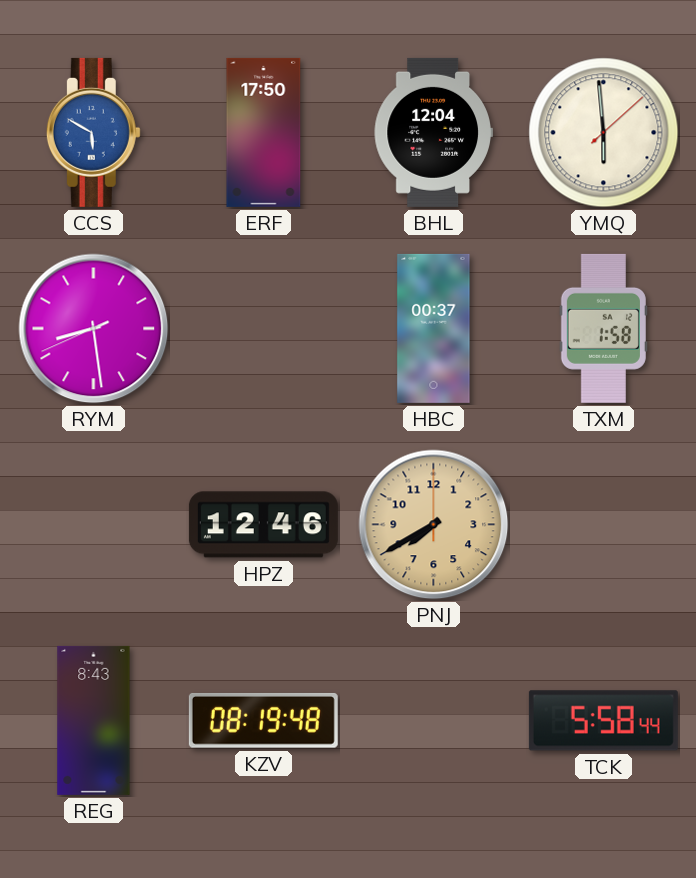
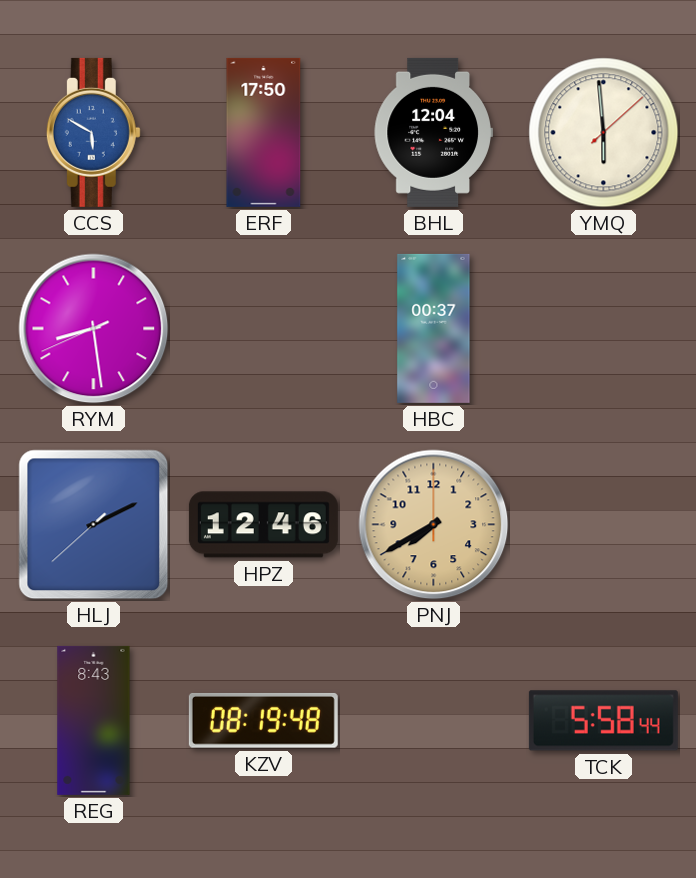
TXM: 1:58 -> none (603, 328)
HLJ: none -> 2:10 (94, 525)
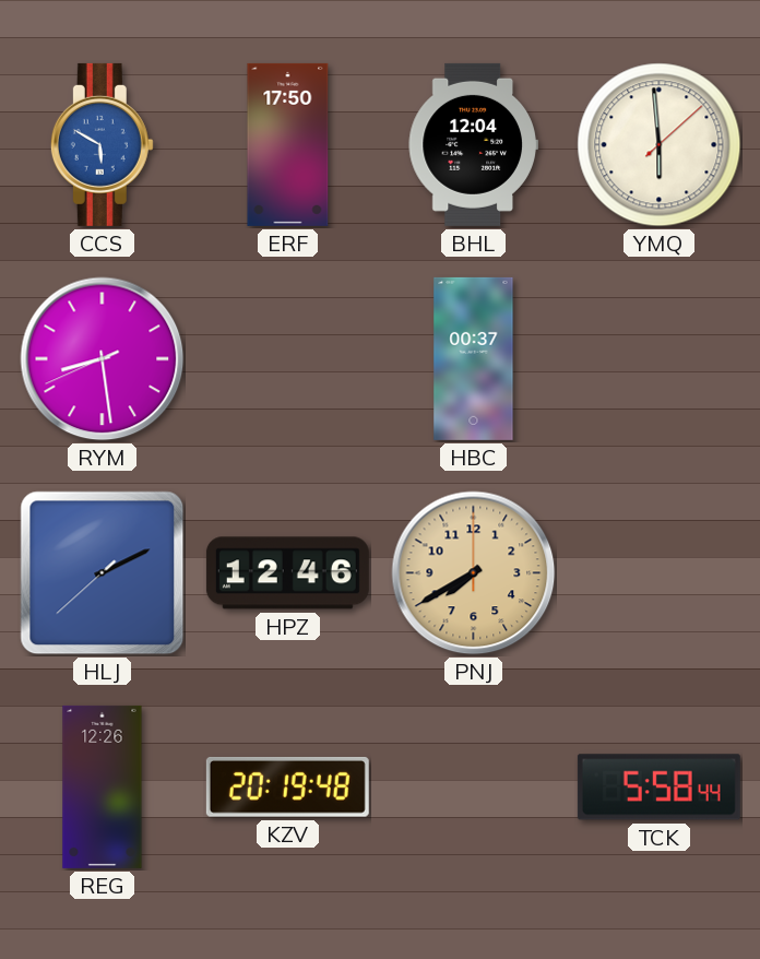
REG: 8:43 -> 12:26 (103, 786)
KZV: 08:19 -> 20:19 (287, 786)
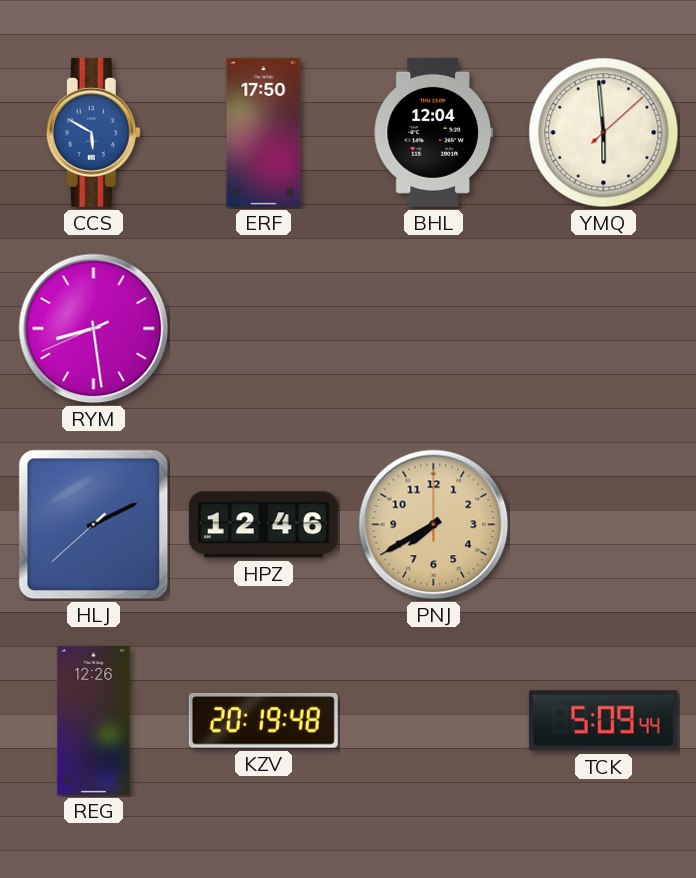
HBC: 00:37 -> none (474, 358)
TCK: 5:58 -> 5:09 (603, 721)
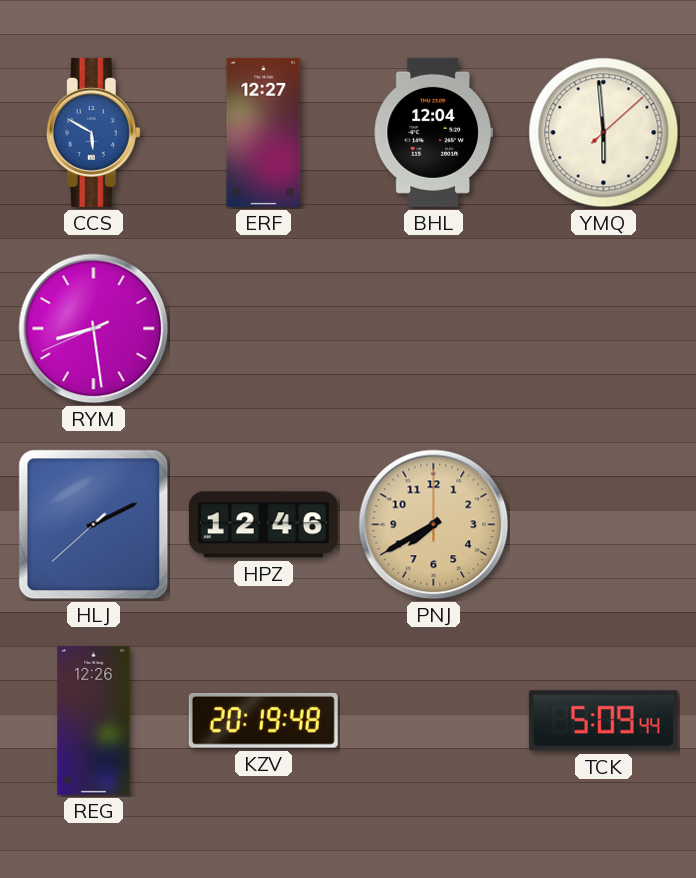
ERF: 17:50 -> 12:27 (264, 132)
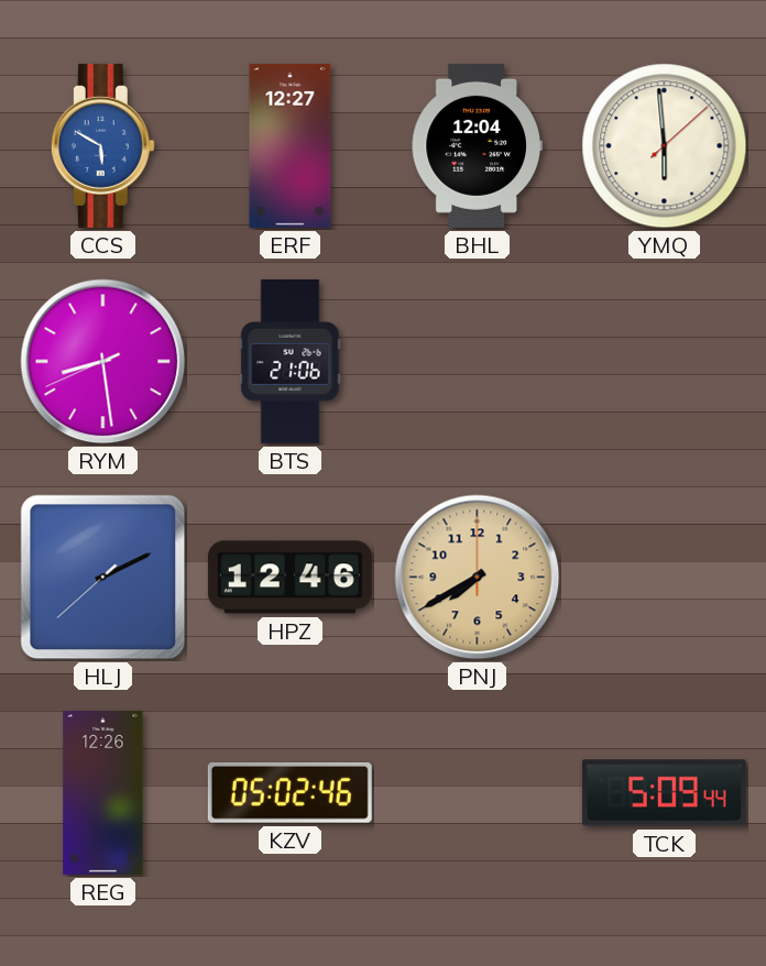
BTS: none -> 21:06 (291, 361)
KZV: 20:19 -> 05:02 (289, 792)
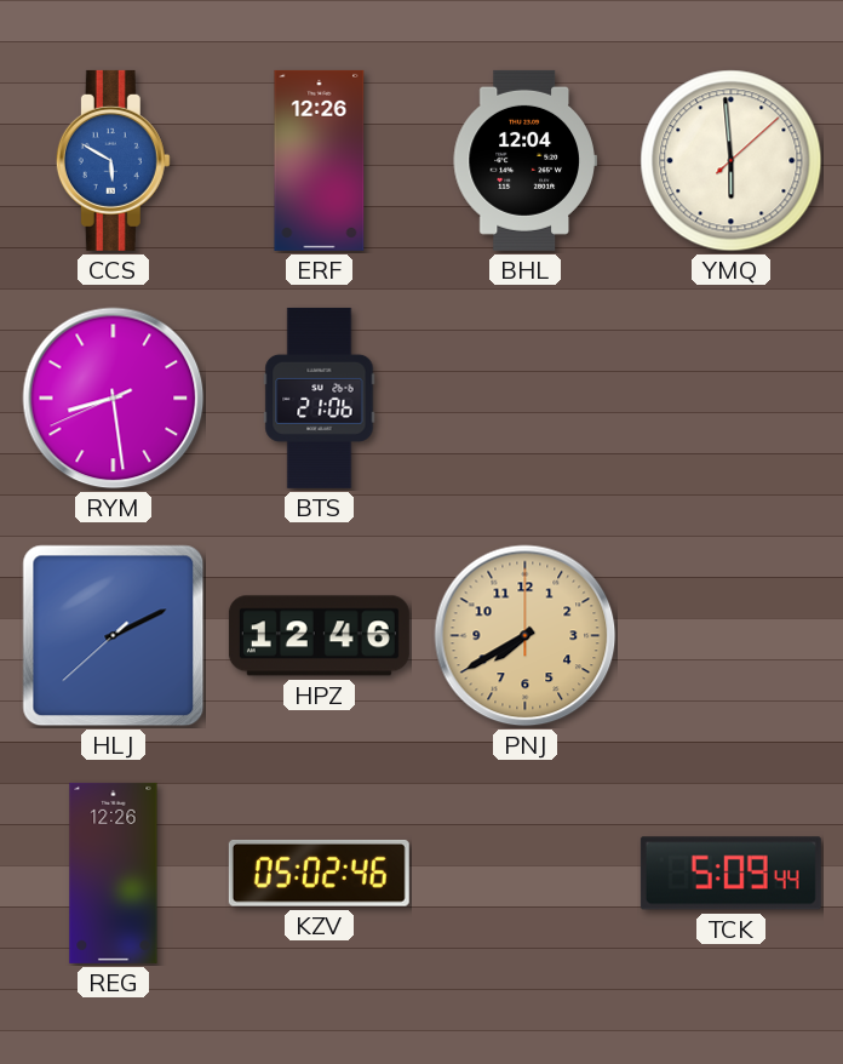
ERF: 12:27 -> 12:26 (320, 160)
